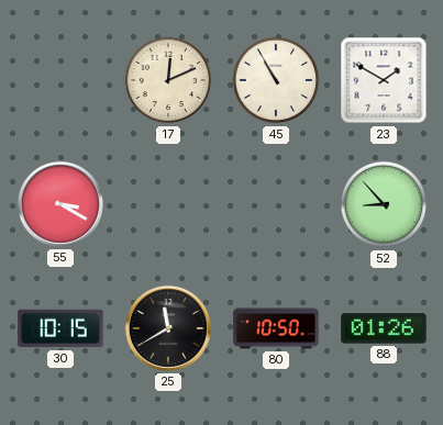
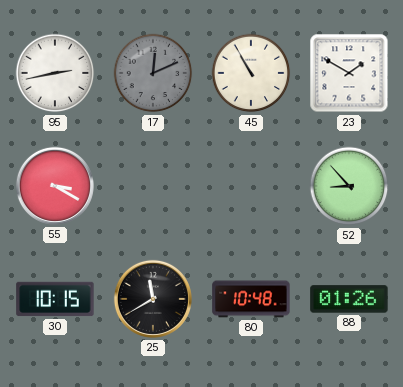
95: none -> 2:43 (55, 73)
17 dial: cream -> grey (153, 73)
80: 10:50 -> 10:48 (251, 299)
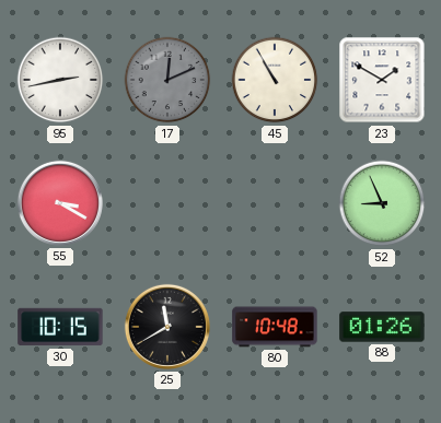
52: 8:53 -> 8:56 (382, 203)
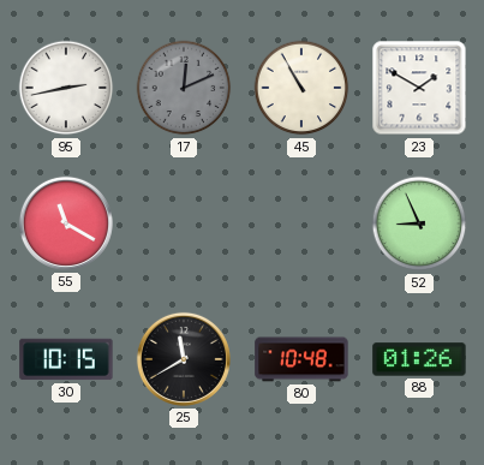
55: 3:20 -> 11:20 (66, 223)
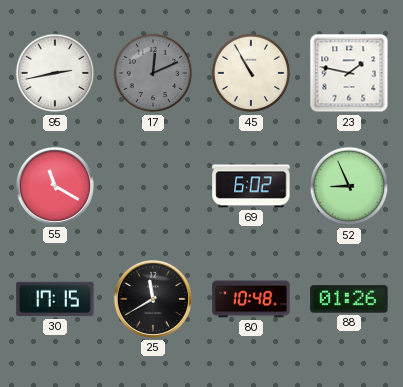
23: 1:50 -> 1:47 (349, 73)
69: none -> 6:02 (251, 186)
30: 10:15 -> 17:15 (55, 299)
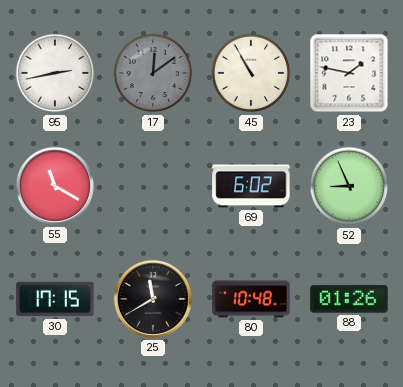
17: 12:11 -> 12:09 (153, 73)
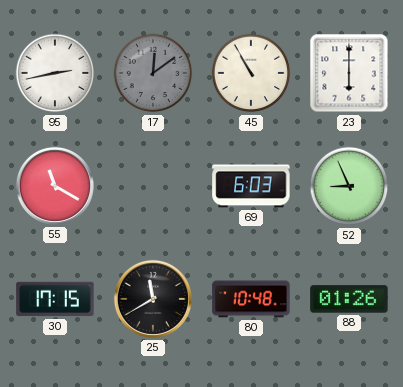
23: 1:47 -> 6:00 (349, 73)
69: 6:02 -> 6:03 (251, 186)
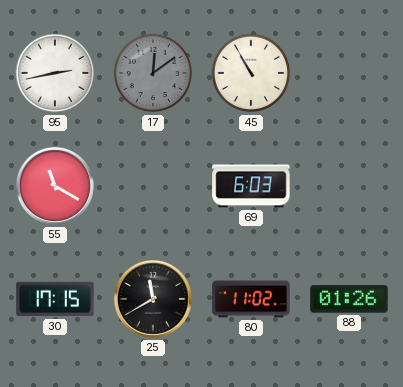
23: 6:00 -> none (349, 73)
52: 8:56 -> none (349, 186)
80: 10:48 -> 11:02 (251, 299)
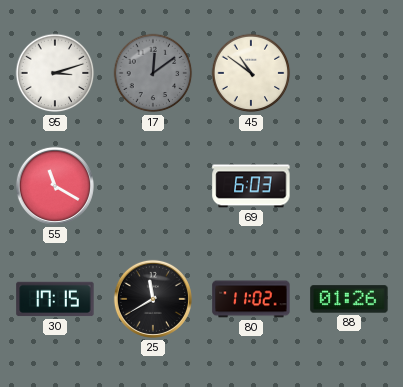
95: 2:43 -> 3:12 (55, 73)
45: 10:55 -> 10:51 (251, 73)
